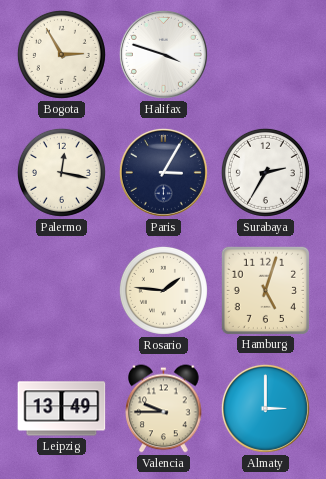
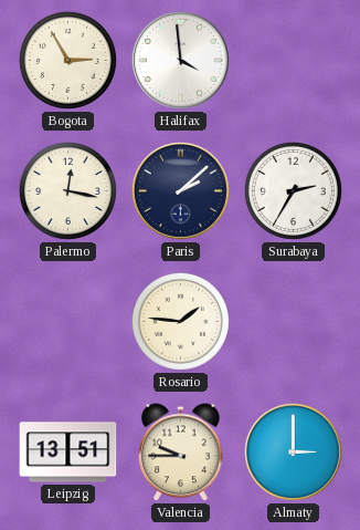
Halifax: 3:48 -> 3:59 (180, 60)
Paris: 3:05 -> 2:08 (180, 190)
Hamburg: 5:03 -> none (265, 290)
Leipzig: 13:49 -> 13:51 (68, 453)
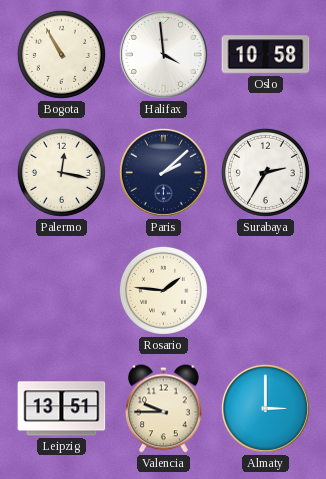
Bogota: 2:55 -> 10:55 (61, 54)
Oslo: none -> 10:58 (266, 55)
